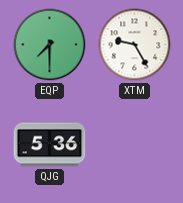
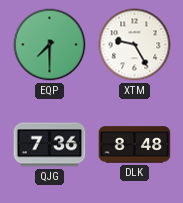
QJG: 5:36 -> 7:36 (50, 145)
DLK: none -> 8:48 (135, 145)
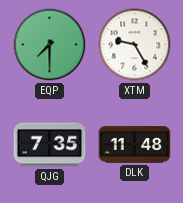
QJG: 7:36 -> 7:35 (50, 145)
DLK: 8:48 -> 11:48 (135, 145)
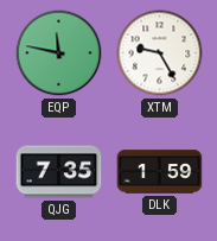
EQP: 7:30 -> 11:47 (59, 53)
DLK: 11:48 -> 1:59 (160, 172)
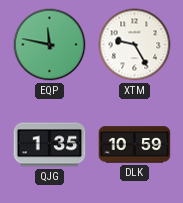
QJG: 7:35 -> 1:35 (50, 145)
DLK: 1:59 -> 10:59 (135, 145)
